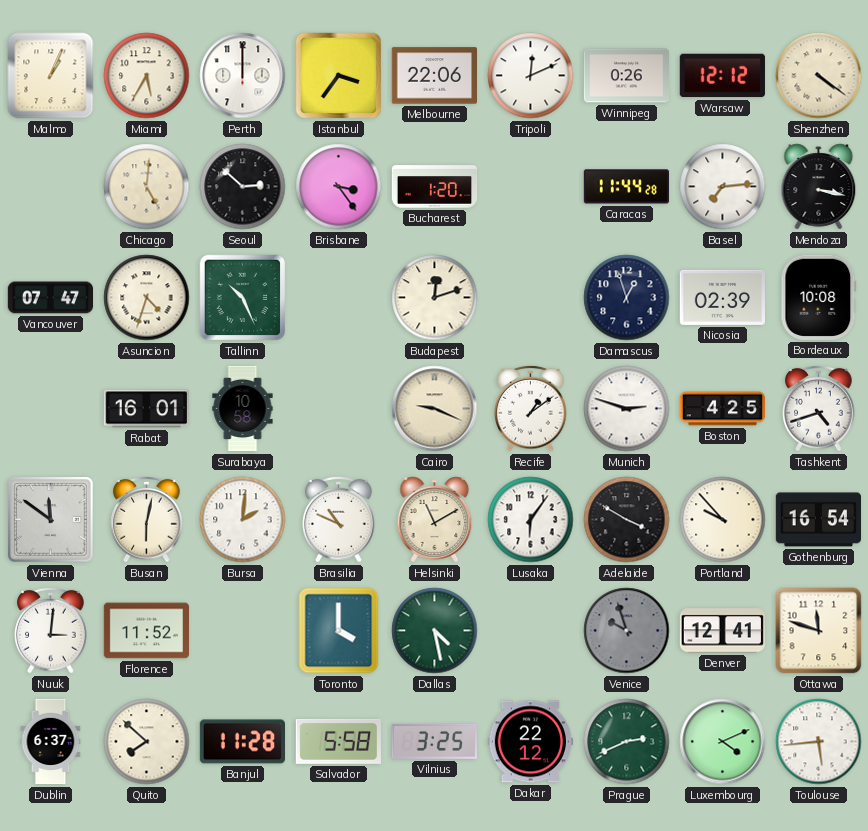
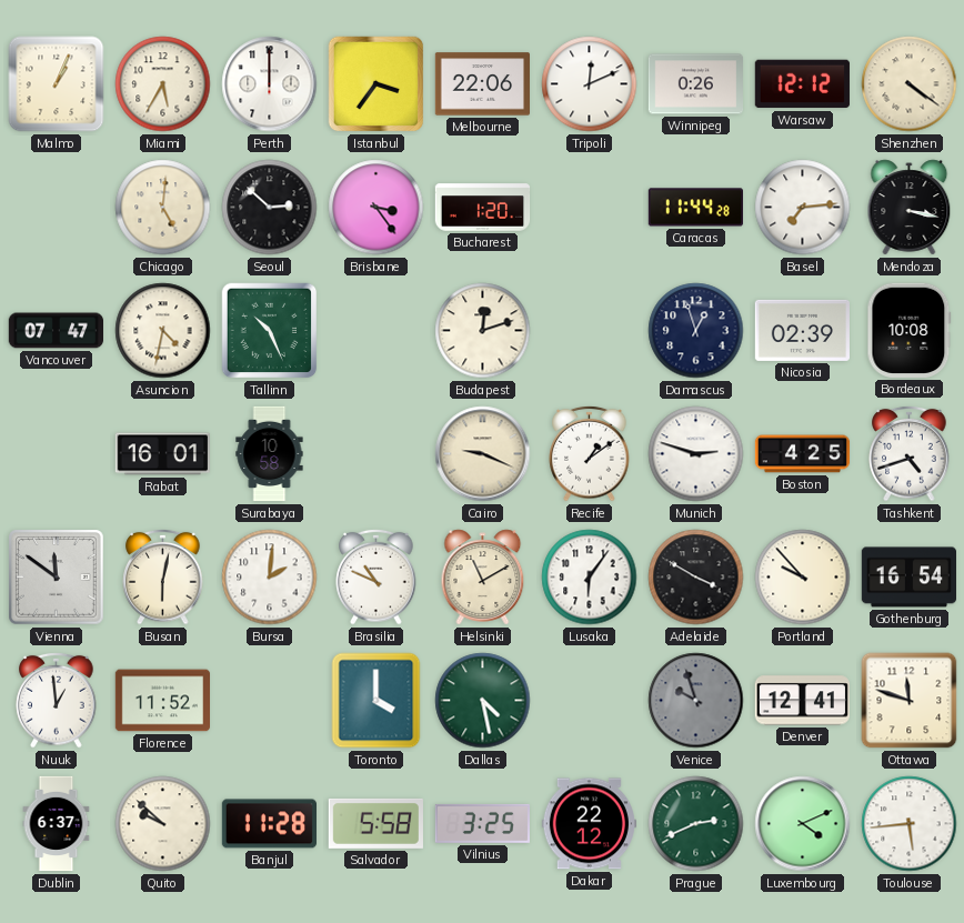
Asuncion: 4:33 -> 4:32 (163, 331)
Nuuk: 3:01 -> 12:59 (57, 700)
Quito: 7:52 -> 9:52 (163, 824)
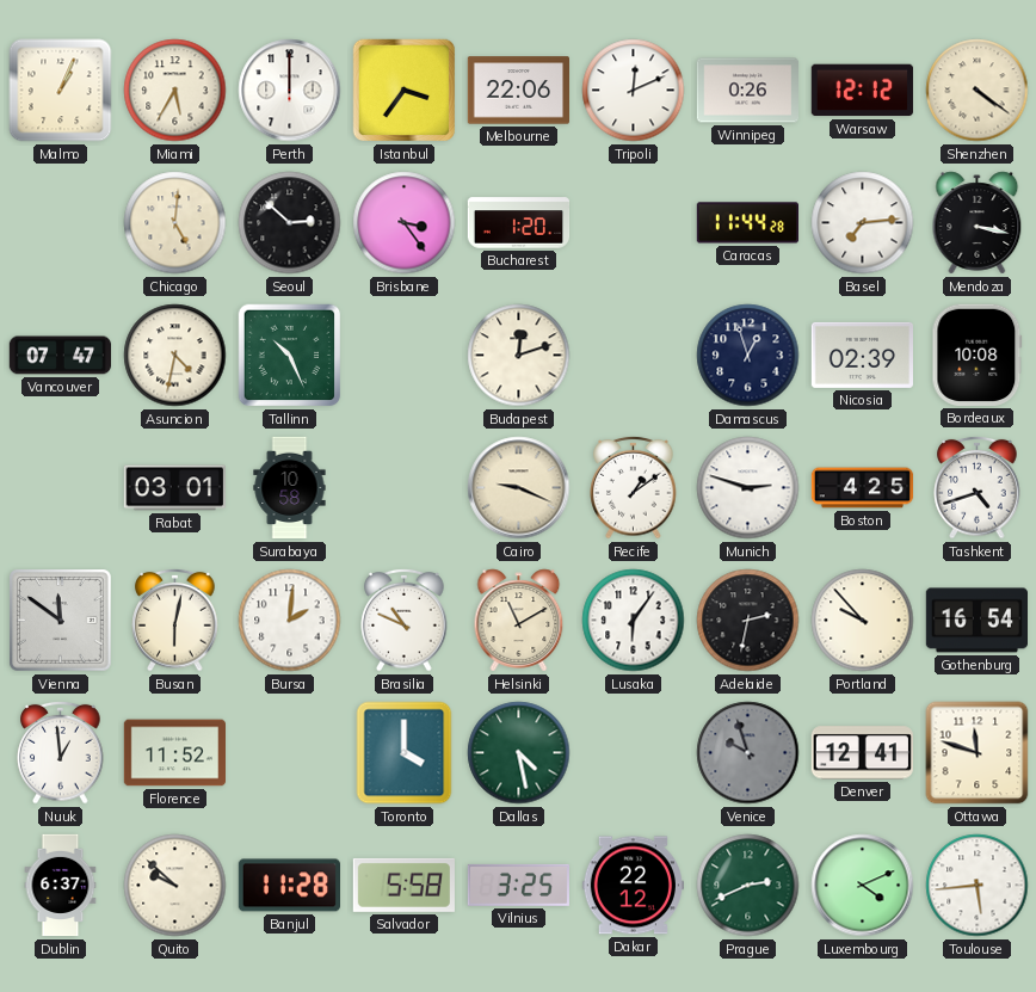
Rabat: 16:01 -> 03:01 (174, 488)
Adelaide: 3:50 -> 2:32 (748, 621)
